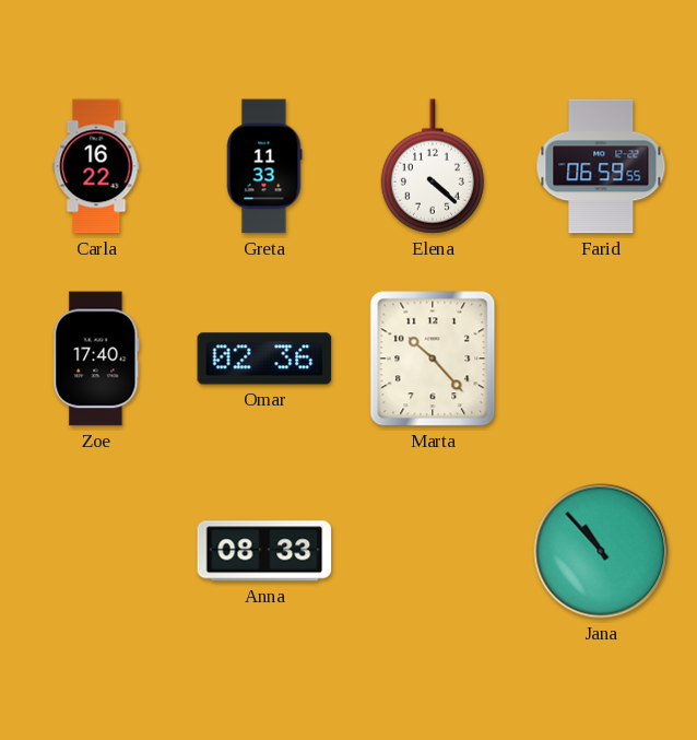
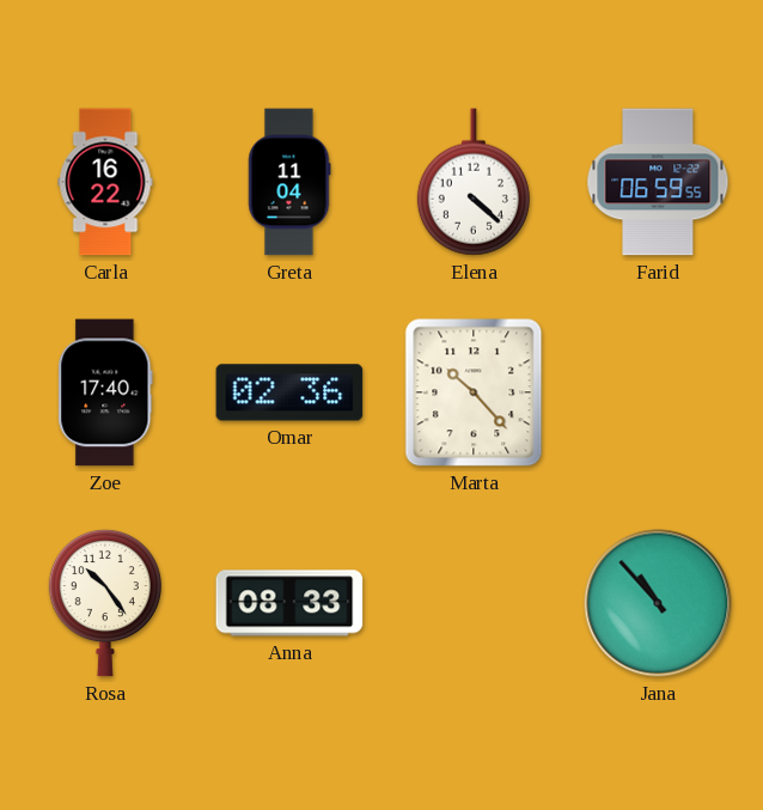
Greta: 11:33 -> 11:04 (289, 182)
Rosa: none -> 10:24 (105, 604)
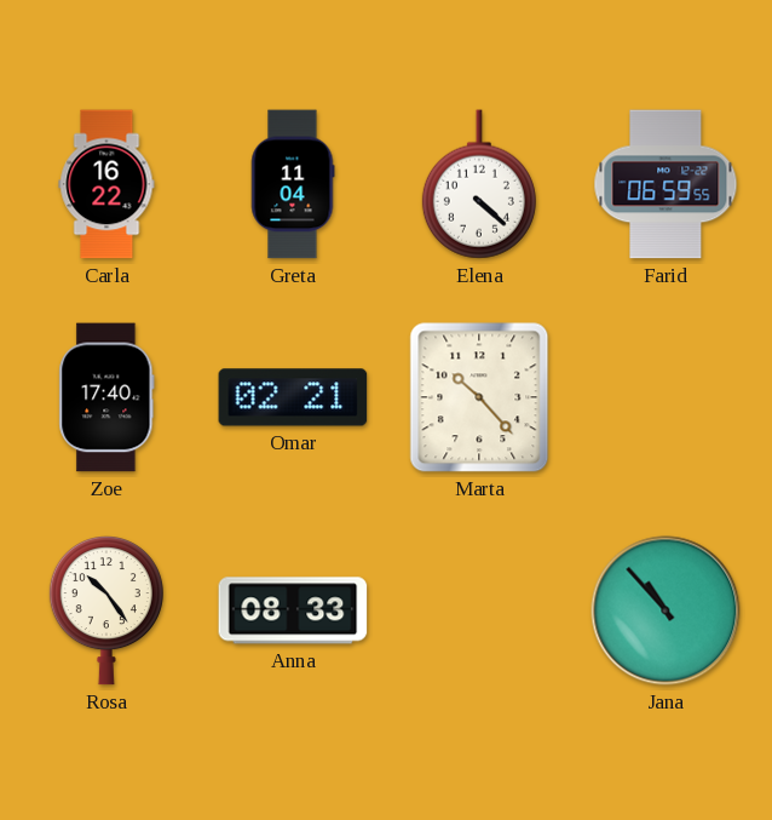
Omar: 02:36 -> 02:21 (293, 397)
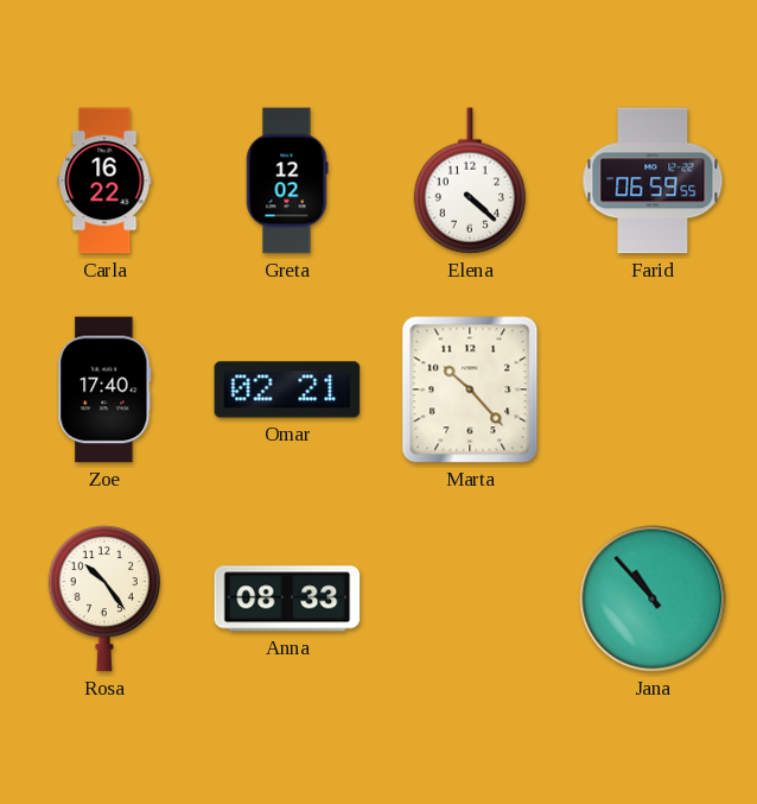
Greta: 11:04 -> 12:02 (287, 181)
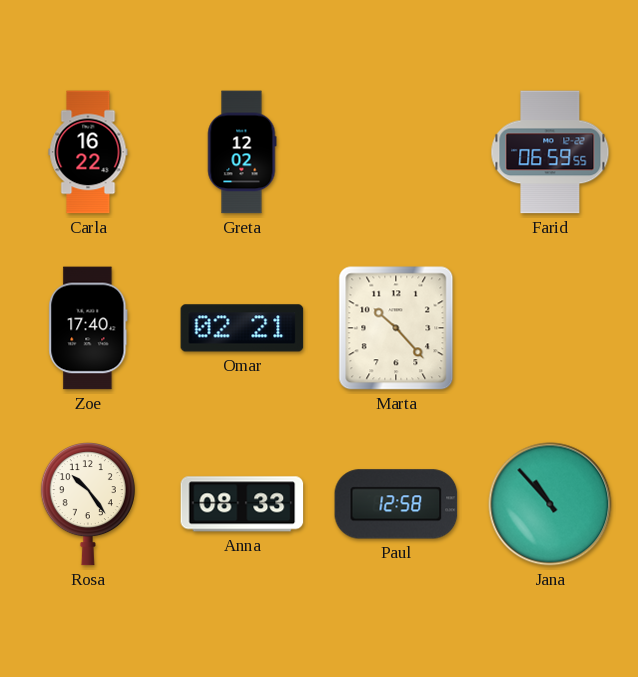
Elena: 4:22 -> none (470, 181)
Paul: none -> 12:58 (396, 504)
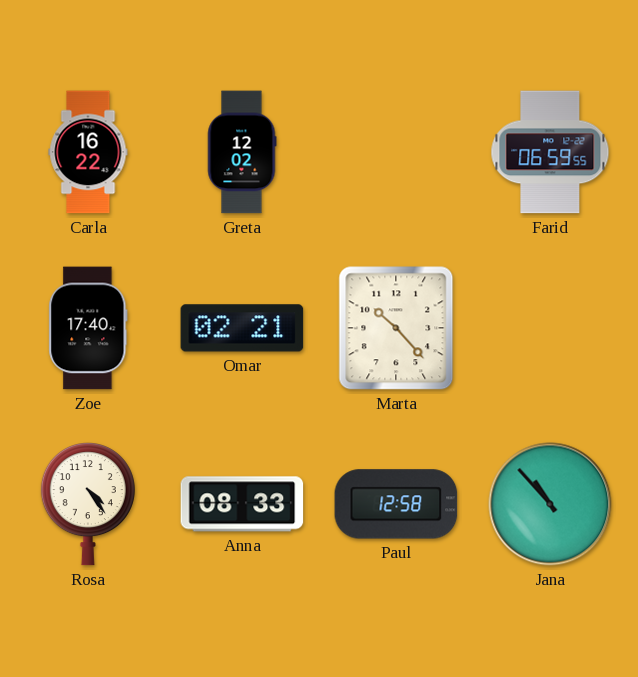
Rosa: 10:24 -> 4:24 (88, 505)
